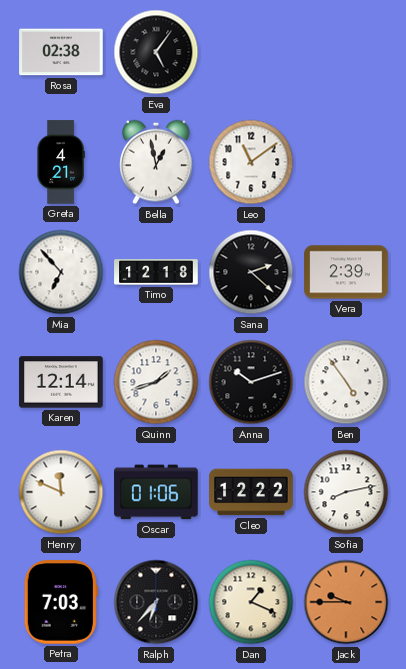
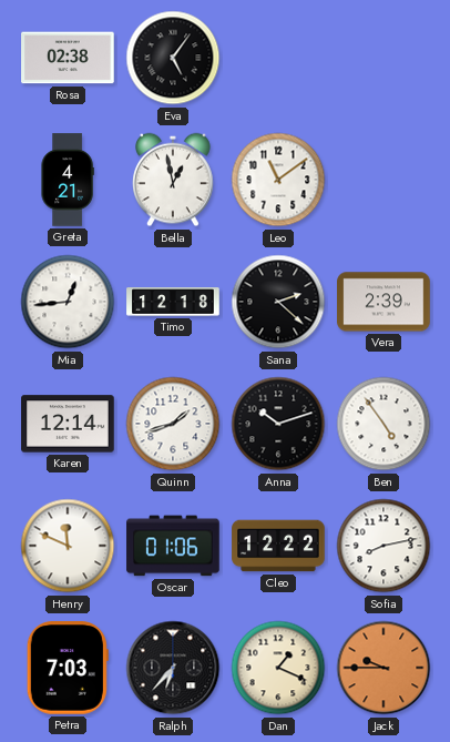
Mia: 6:53 -> 12:44 (68, 302)
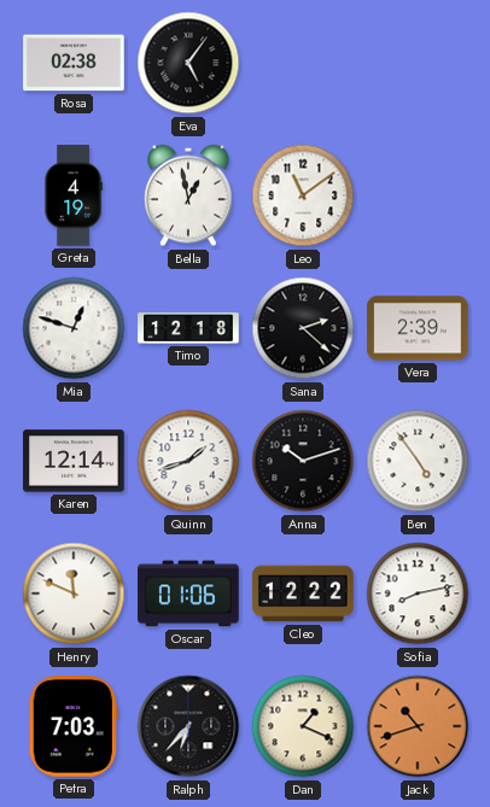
Greta: 4:21 -> 4:19 (74, 195)
Mia: 12:44 -> 12:48 (74, 328)
Jack: 9:45 -> 10:42 (418, 726)
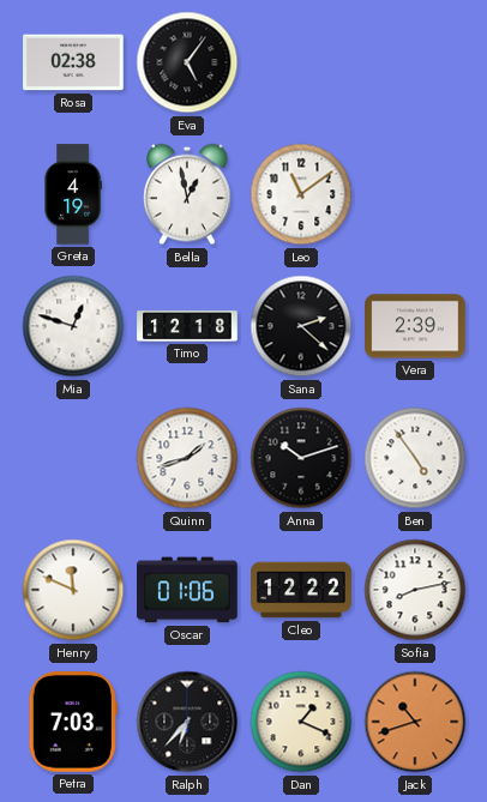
Karen: 12:14 -> none (74, 461)
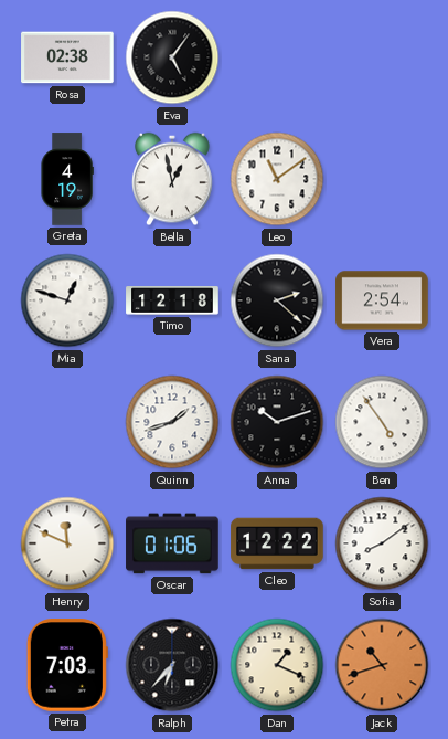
Vera: 2:39 -> 2:54 (382, 300)
Sofia: 8:13 -> 8:09 (382, 543)
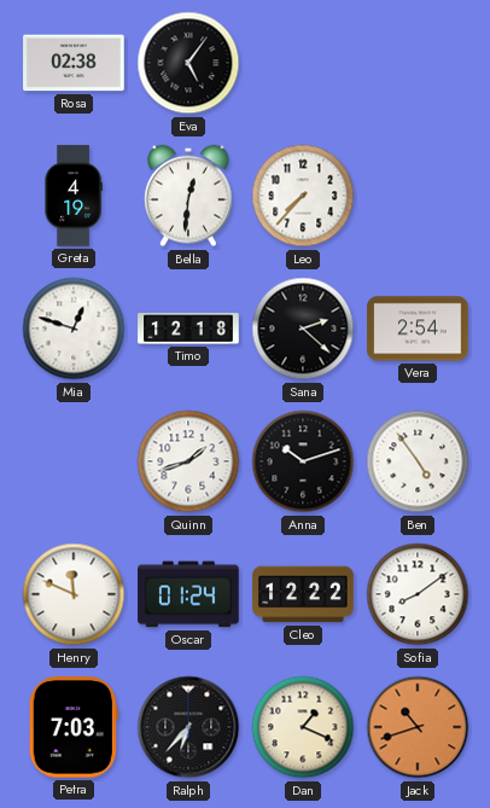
Bella: 12:58 -> 12:31 (188, 196)
Leo: 11:09 -> 7:37 (303, 196)
Oscar: 01:06 -> 01:24 (188, 594)
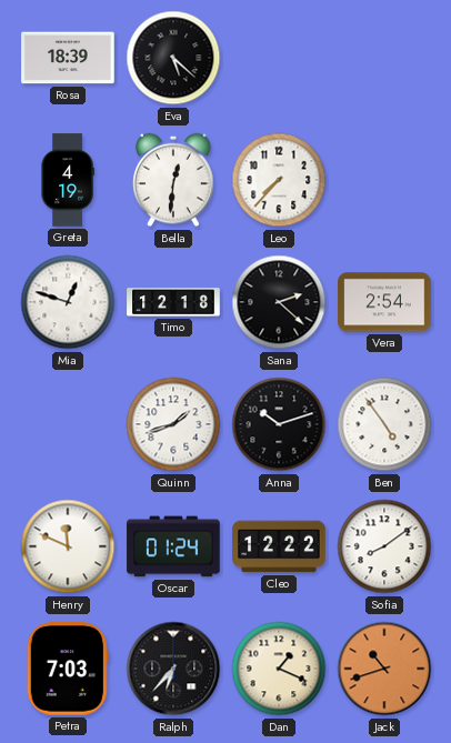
Rosa: 02:38 -> 18:39 (68, 58)
Eva: 5:06 -> 5:22 (173, 58)
